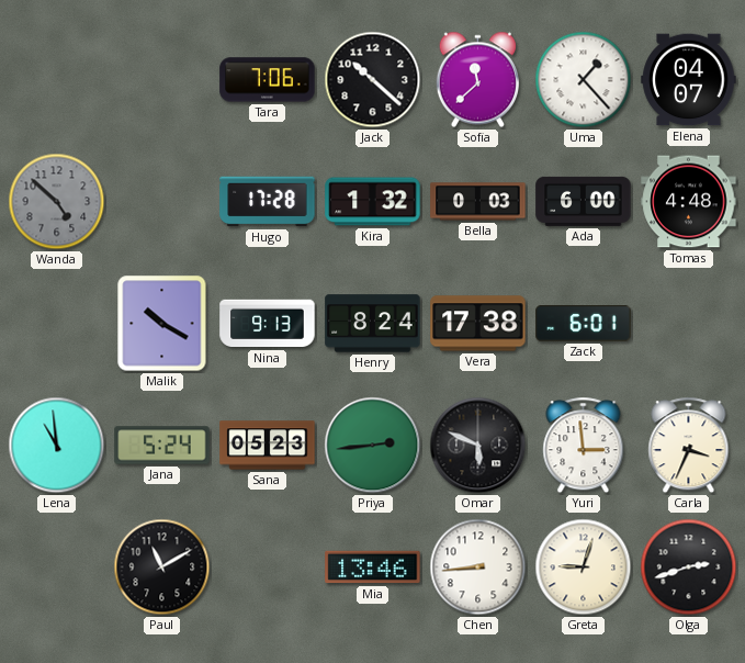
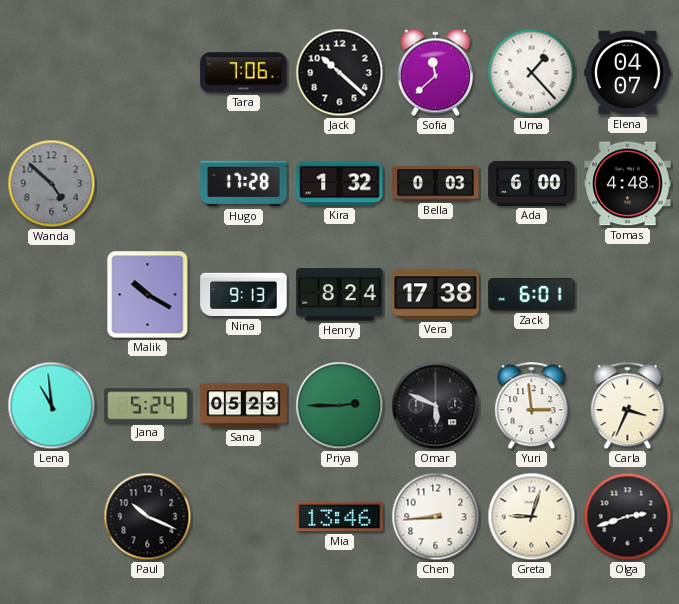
Priya: 2:44 -> 2:45 (340, 406)
Paul: 11:10 -> 10:19 (148, 517)
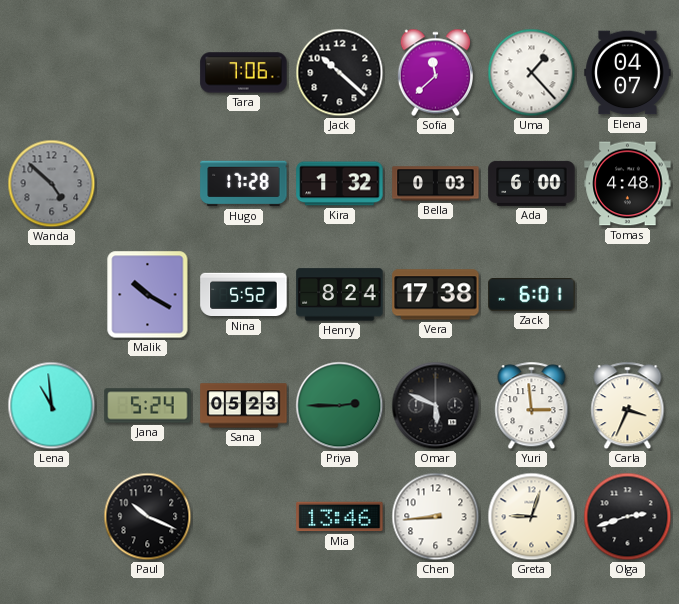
Nina: 9:13 -> 5:52 (244, 295)
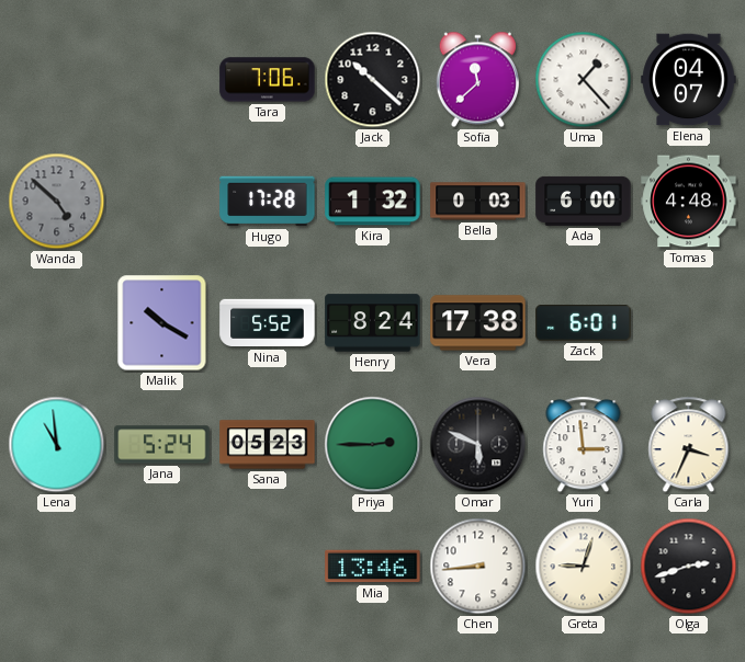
Paul: 10:19 -> none (148, 517)
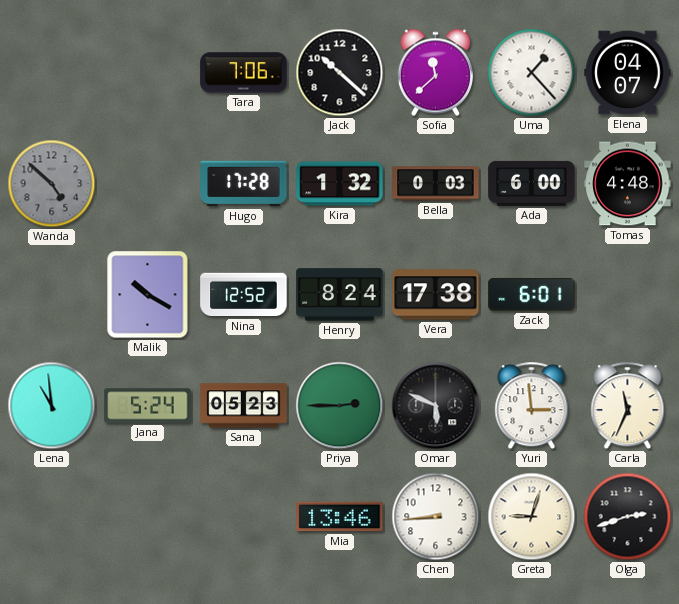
Nina: 5:52 -> 12:52 (244, 295)
Carla: 3:34 -> 11:34 (628, 406)
